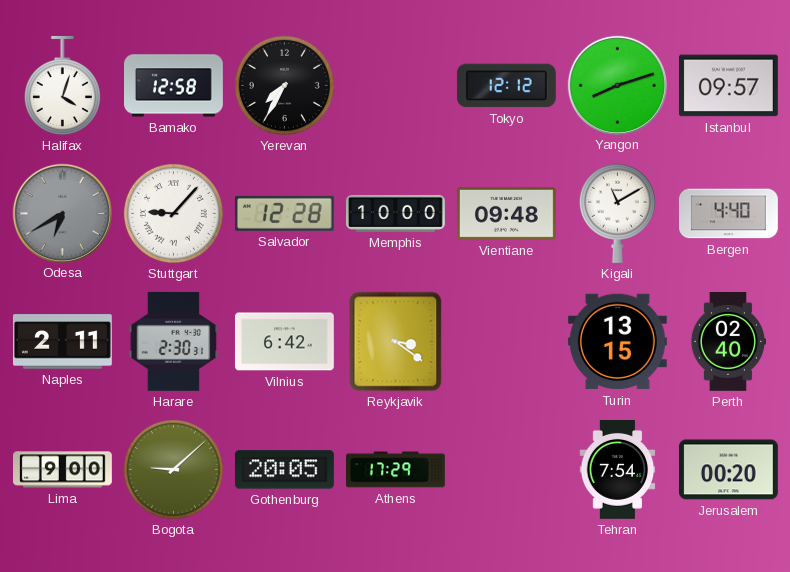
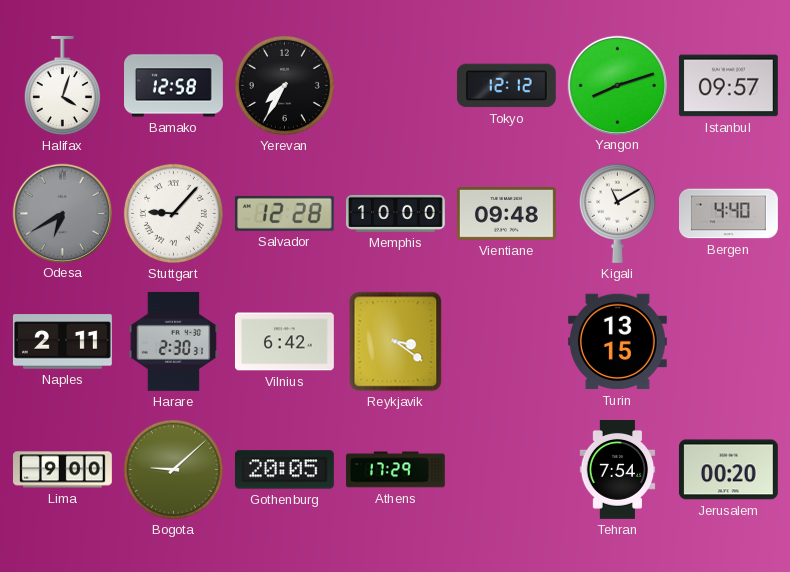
Perth: 02:40 -> none (727, 342)
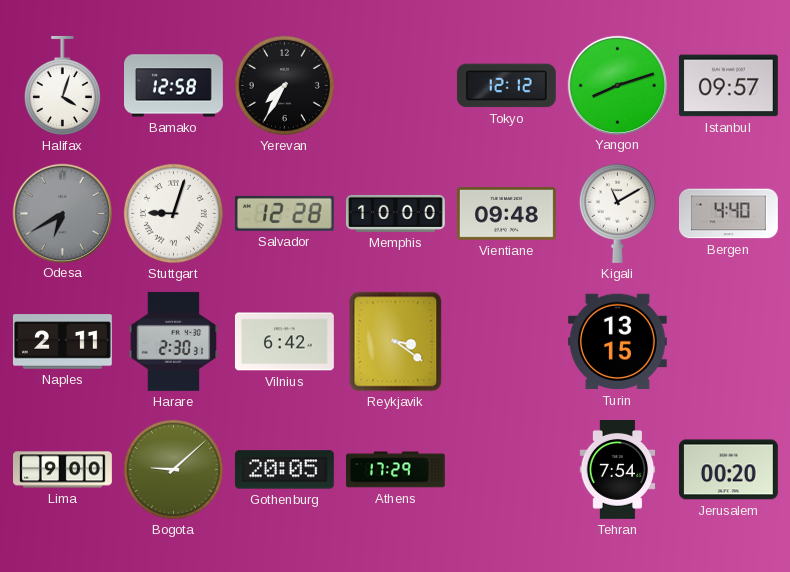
Stuttgart: 9:07 -> 9:03 (173, 213)
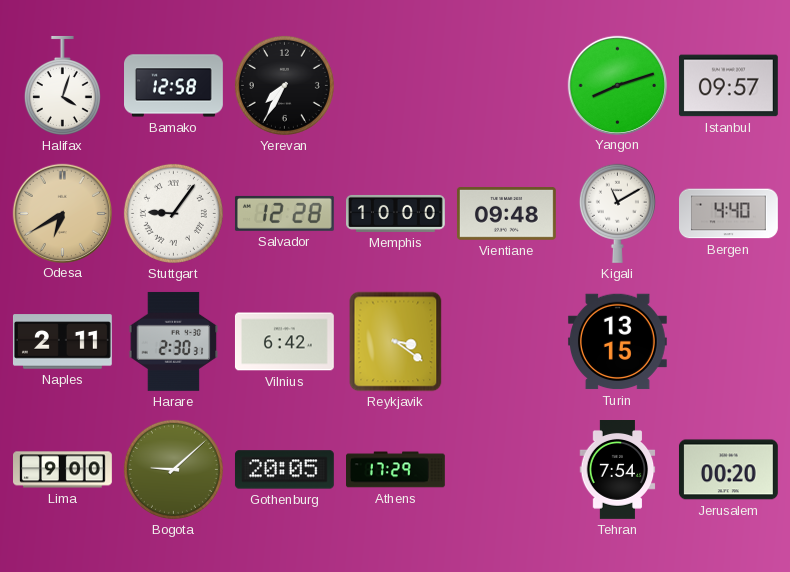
Tokyo: 12:12 -> none (506, 86)
Odesa dial: grey -> champagne (62, 213)
Stuttgart: 9:03 -> 9:06 (173, 213)
